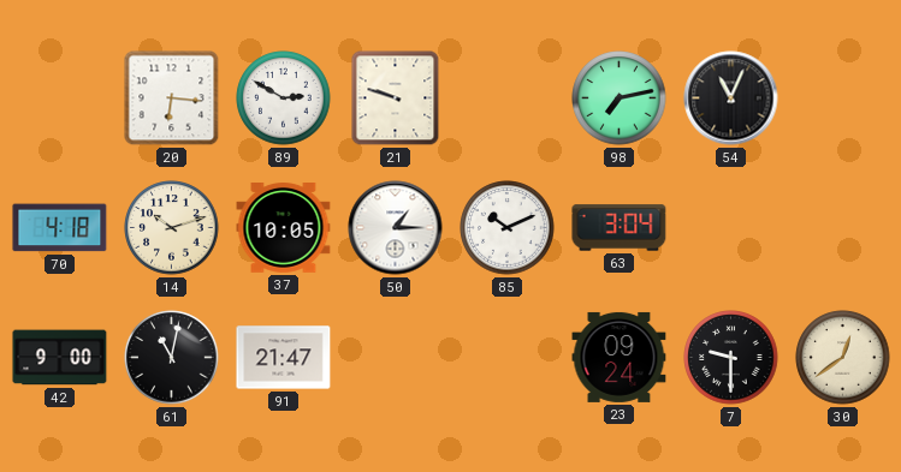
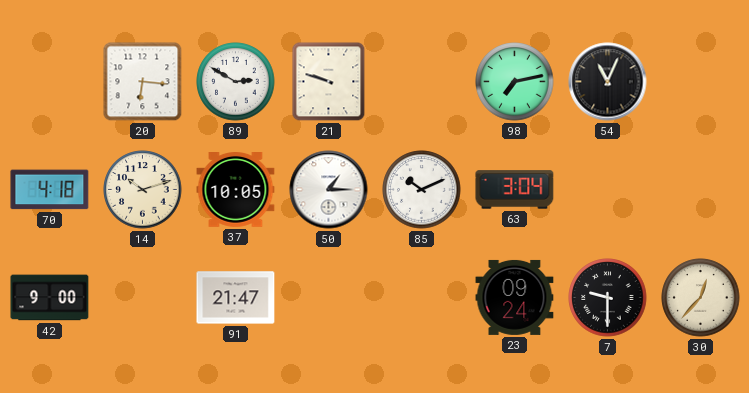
61: 11:02 -> none (172, 358)
30: 12:39 -> 12:37 (701, 298)
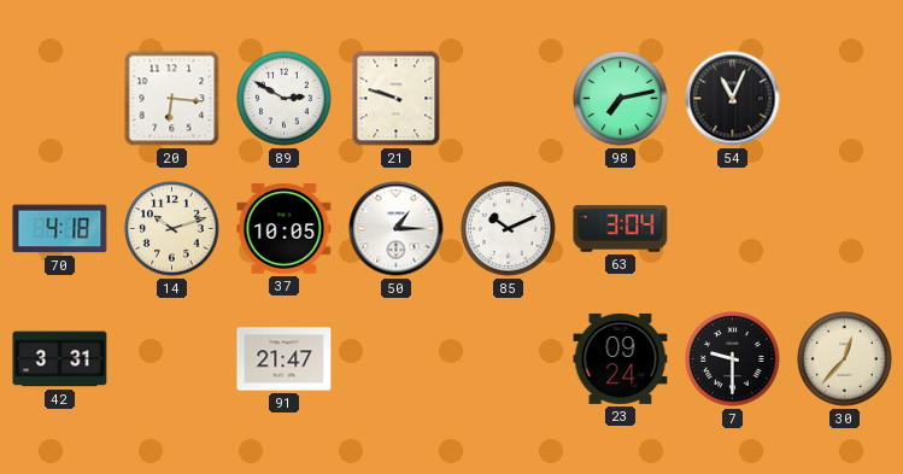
42: 9:00 -> 3:31 (60, 359)
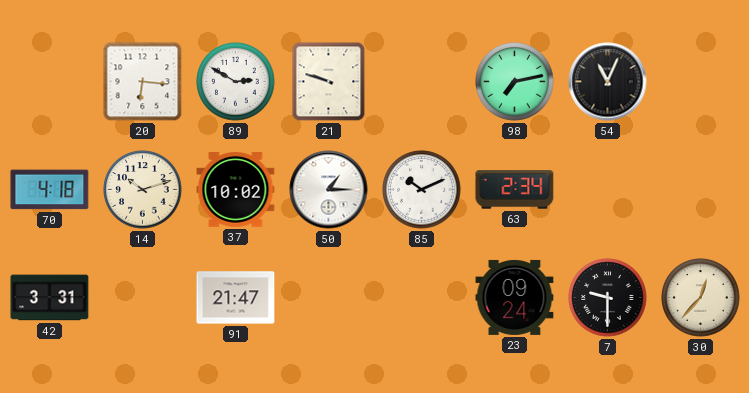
37: 10:05 -> 10:02 (236, 190)
63: 3:04 -> 2:34 (515, 190)
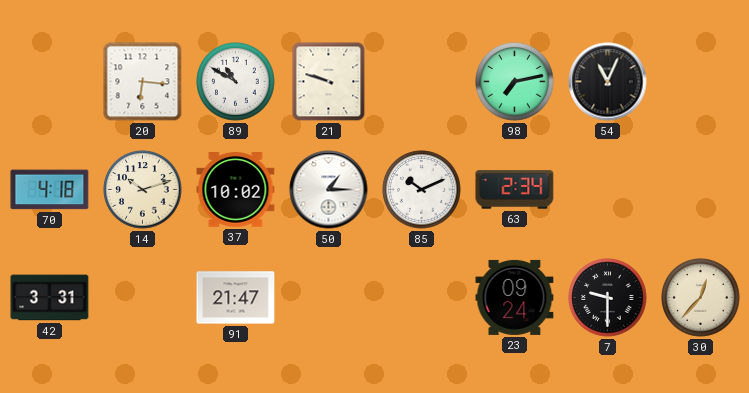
89: 2:50 -> 10:50 (236, 82)
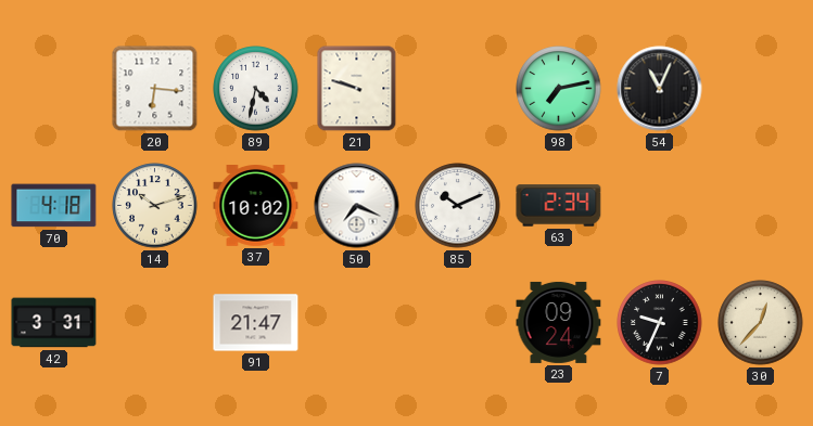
89: 10:50 -> 4:32 (256, 89)
50: 1:15 -> 7:19 (357, 206)
7: 9:30 -> 9:34 (660, 323)
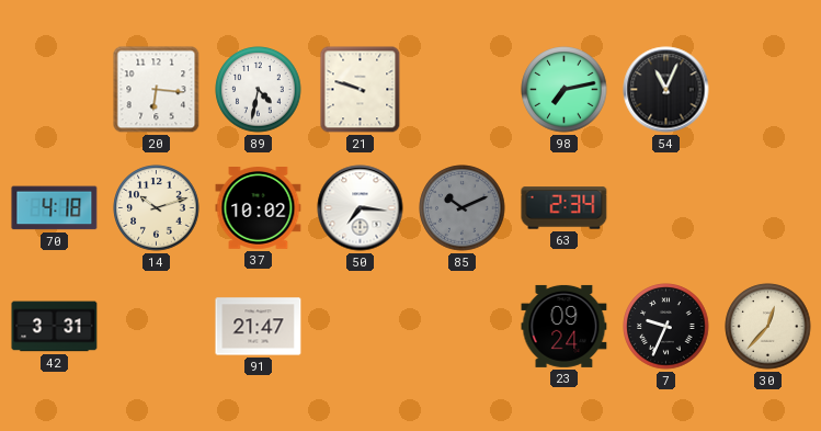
50: 7:19 -> 7:16 (361, 208)
85 dial: white -> grey (463, 208)
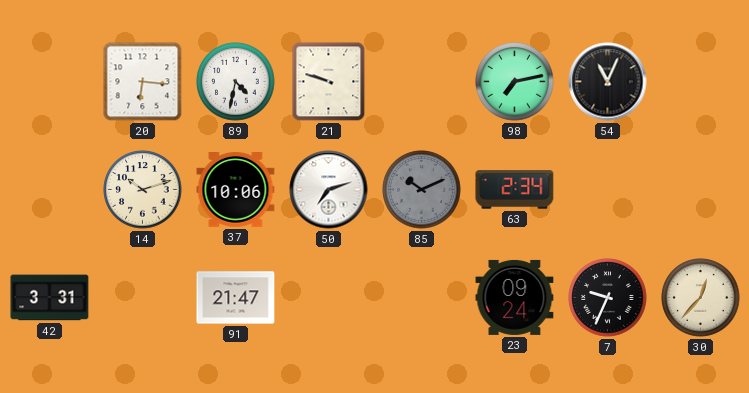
70: 4:18 -> none (55, 208)
37: 10:02 -> 10:06 (236, 190)
50: 7:16 -> 7:12 (329, 190)
